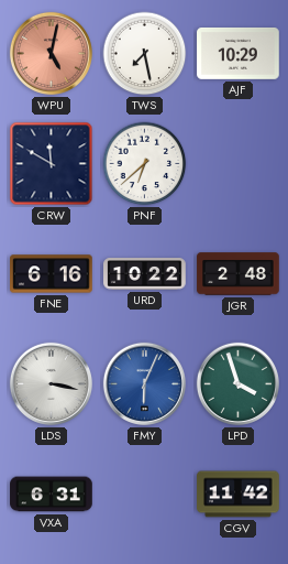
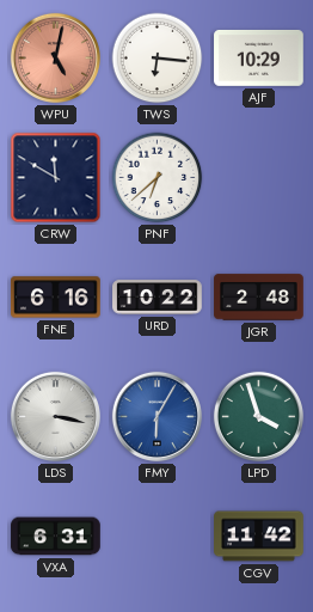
TWS: 7:28 -> 6:16 (158, 59)
FMY: 6:04 -> 6:05 (156, 416)
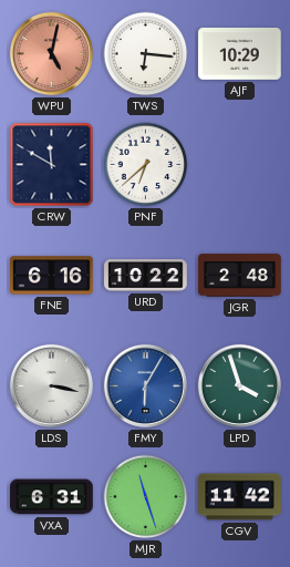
MJR: none -> 11:27 (146, 497)
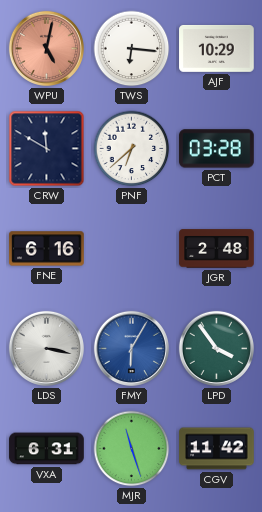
PCT: none -> 03:28 (217, 149)
URD: 10:22 -> none (146, 276)
LPD: 3:57 -> 3:54 (216, 348)
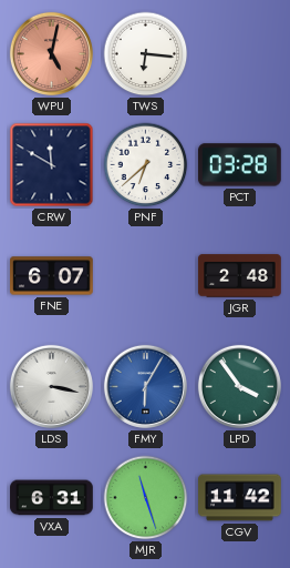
AJF: 10:29 -> none (217, 48)
FNE: 6:16 -> 6:07 (52, 276)
